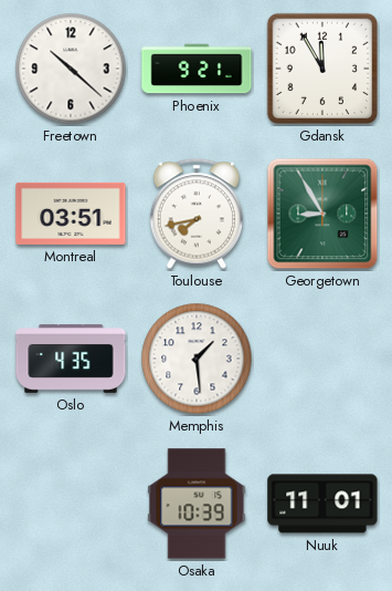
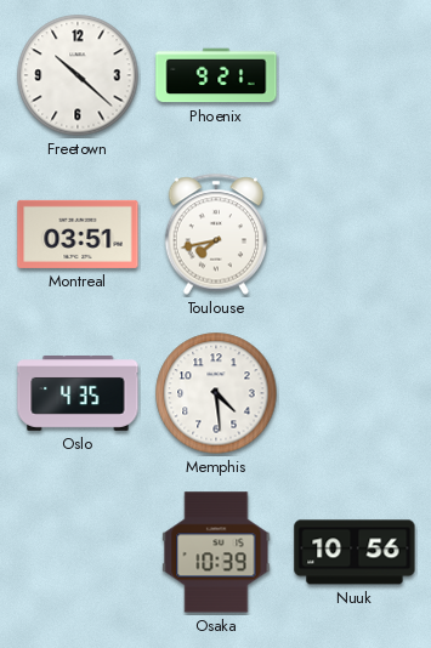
Gdansk: 11:55 -> none (322, 69)
Georgetown: 8:55 -> none (322, 214)
Memphis: 1:29 -> 4:29 (216, 393)
Nuuk: 11:01 -> 10:56 (355, 552)
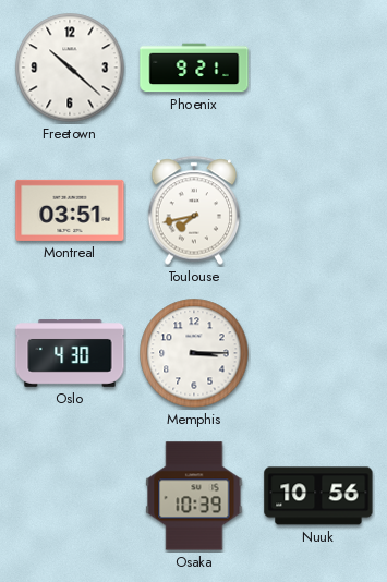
Oslo: 4:35 -> 4:30 (70, 354)
Memphis: 4:29 -> 3:15 (194, 353)
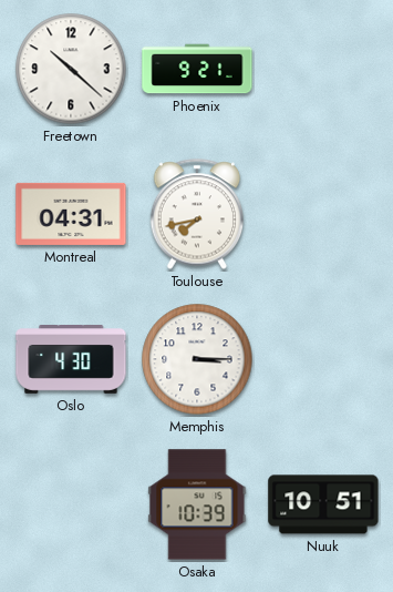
Montreal: 03:51 -> 04:31 (71, 214)
Nuuk: 10:56 -> 10:51 (323, 504)
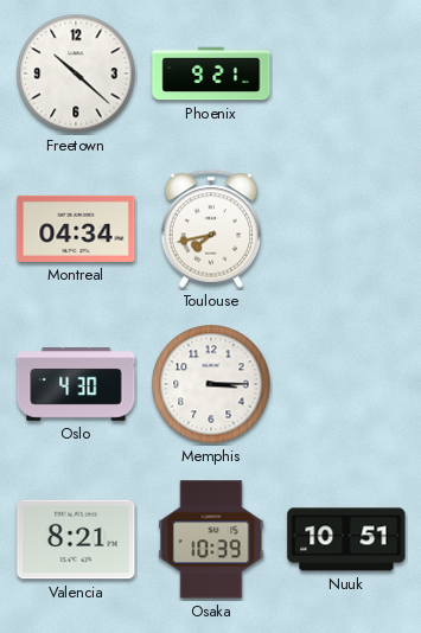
Montreal: 04:31 -> 04:34 (76, 229)
Valencia: none -> 8:21 (76, 539)
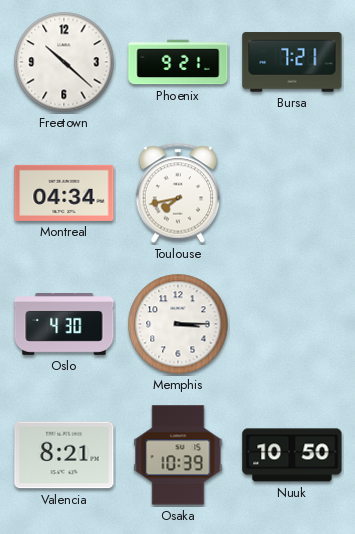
Bursa: none -> 7:21 (292, 62)
Nuuk: 10:51 -> 10:50 (292, 455)
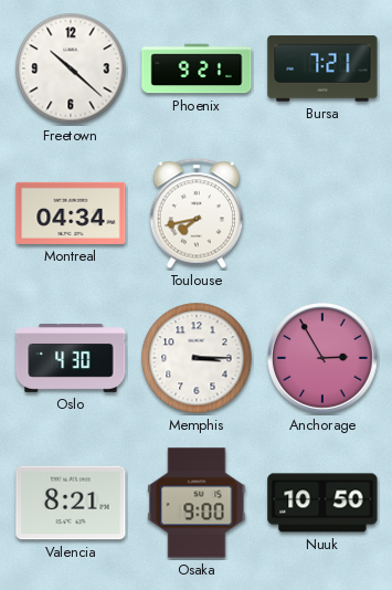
Anchorage: none -> 2:55 (322, 358)
Osaka: 10:39 -> 9:00 (197, 503)
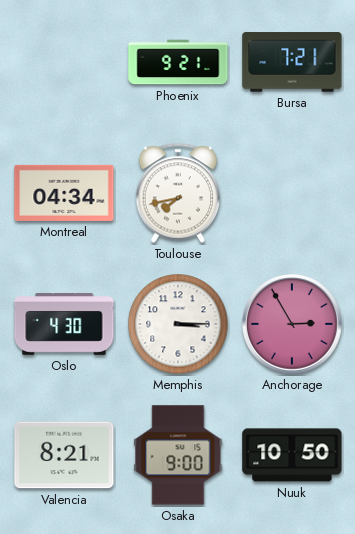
Freetown: 10:22 -> none (71, 69)
